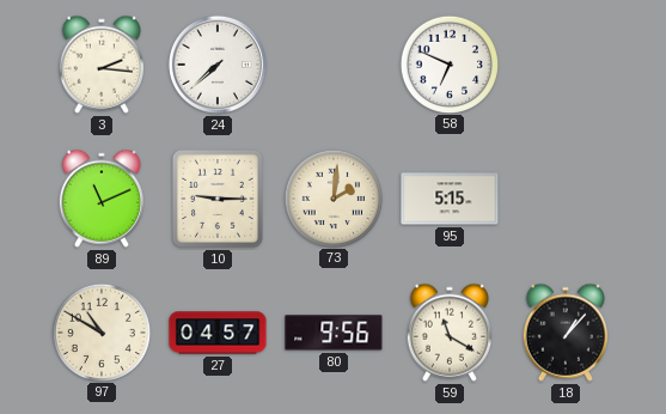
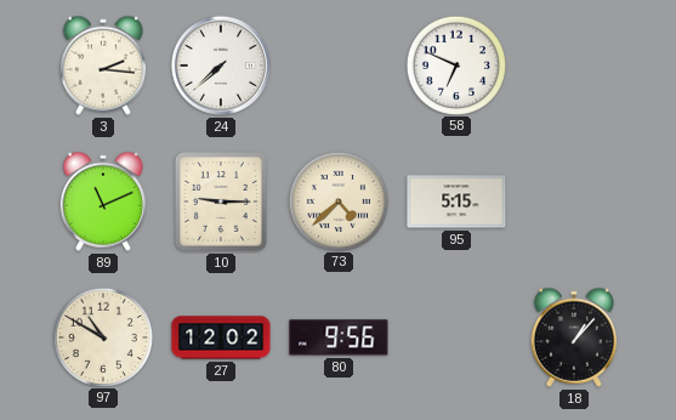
73: 2:01 -> 4:38 (337, 200)
27: 04:57 -> 12:02 (221, 337)
59: 11:20 -> none (450, 333)
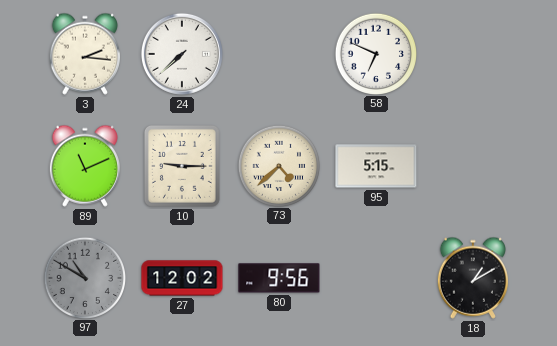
97 dial: cream -> grey (84, 277)
18: 1:07 -> 1:10 (473, 278)
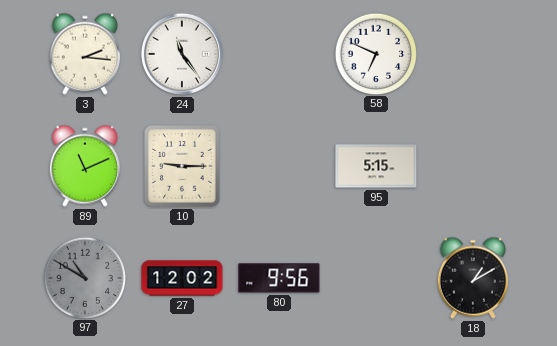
24: 7:38 -> 11:24 (182, 54)
73: 4:38 -> none (278, 165)
